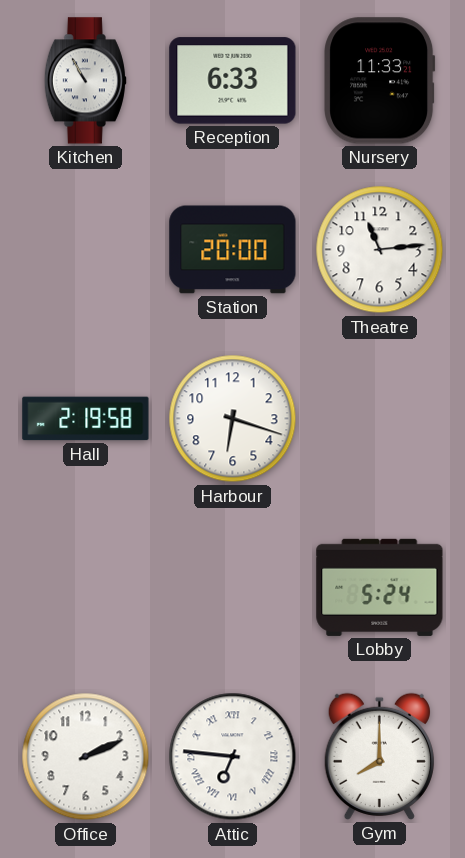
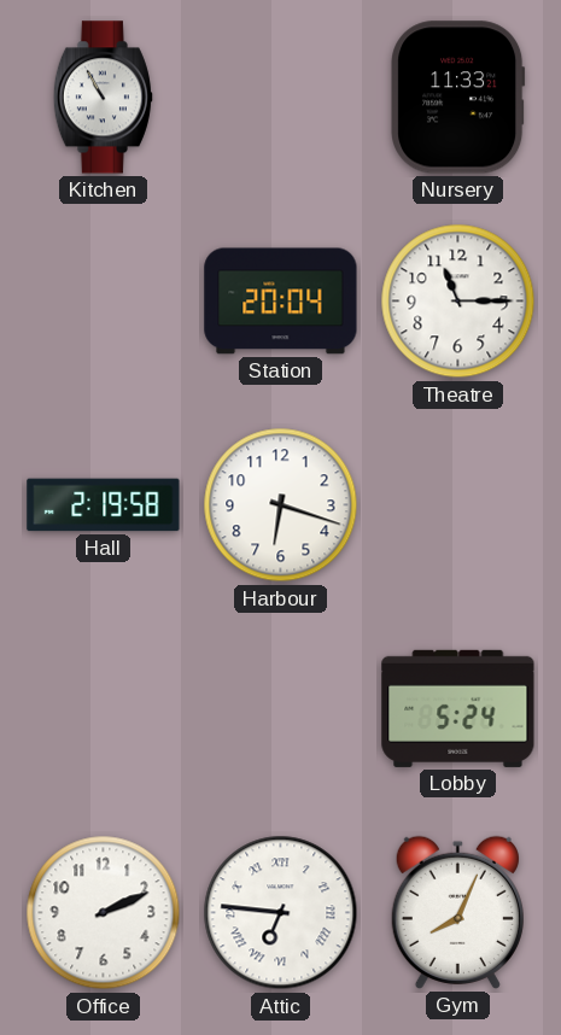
Reception: 6:33 -> none (233, 81)
Station: 20:00 -> 20:04 (281, 302)
Theatre: 11:14 -> 11:15 (458, 302)
Gym: 8:00 -> 8:04 (457, 912)
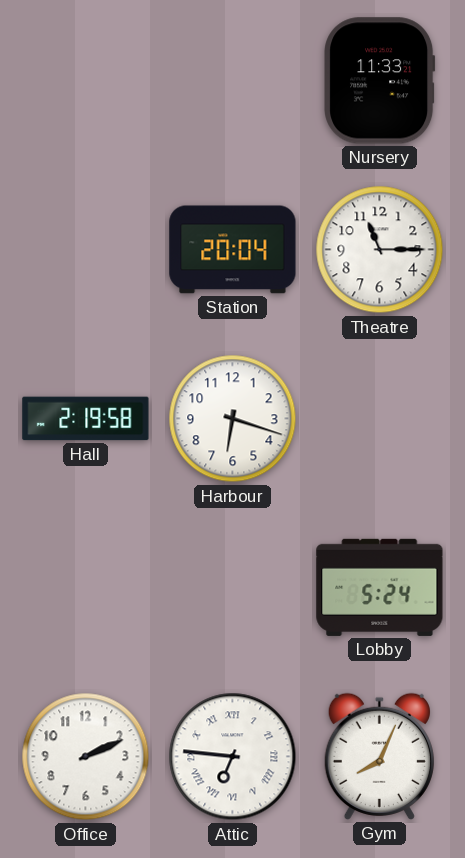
Kitchen: 10:55 -> none (103, 98)
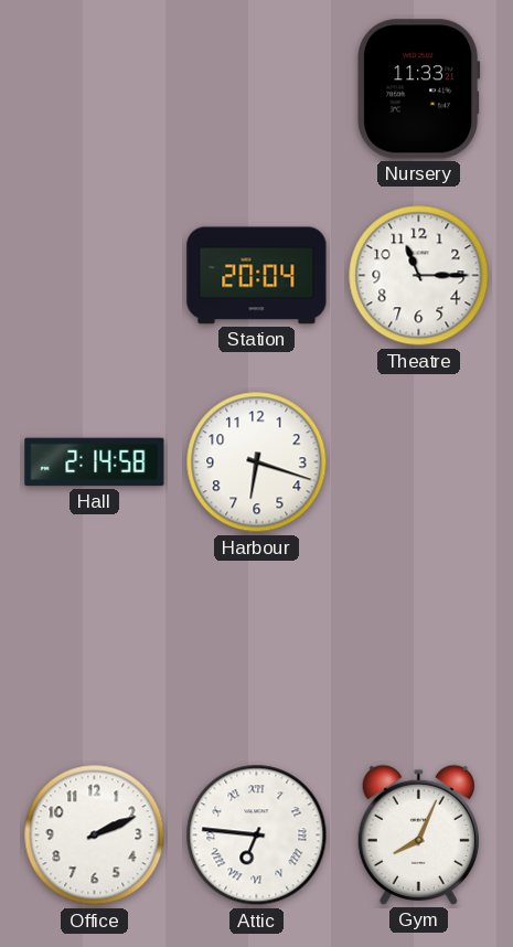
Hall: 2:19 -> 2:14 (95, 462)
Lobby: 5:24 -> none (380, 587)
